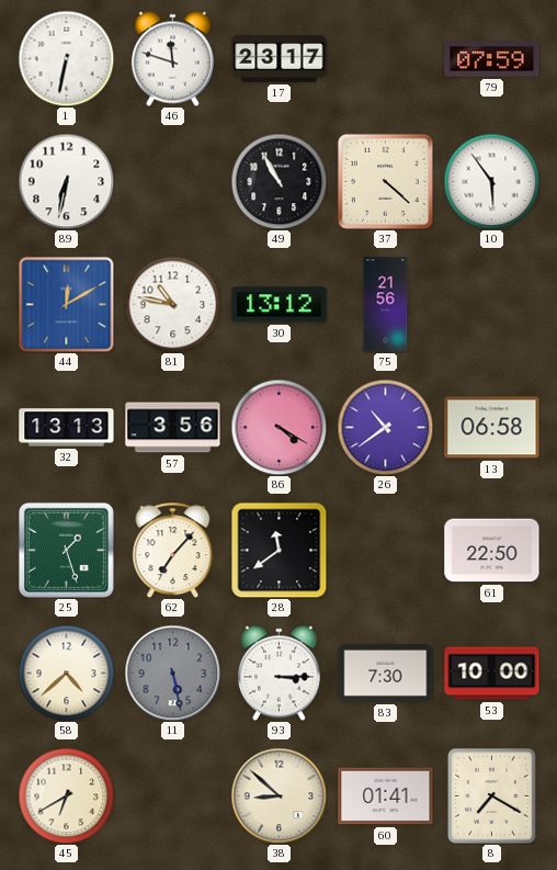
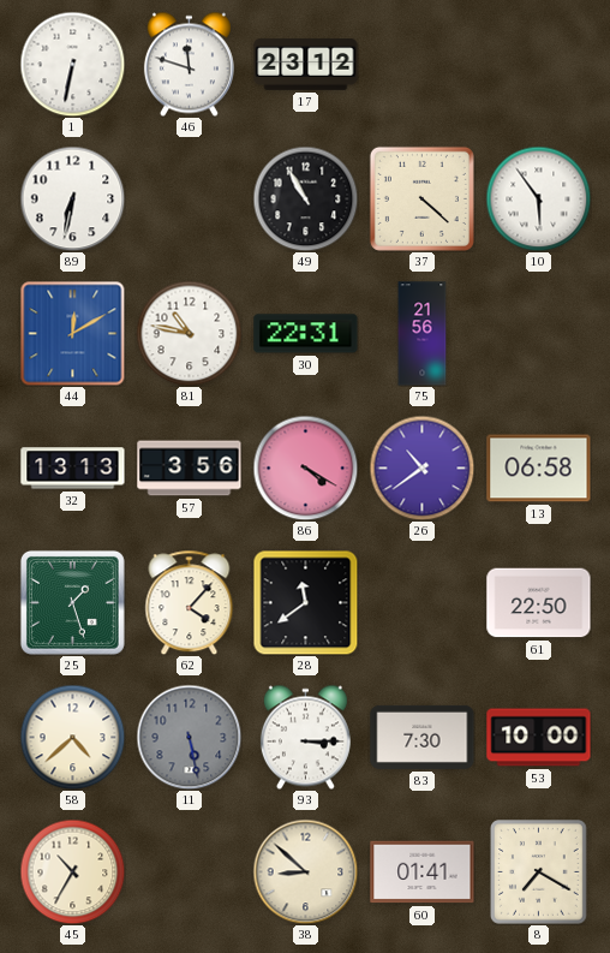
17: 23:17 -> 23:12 (306, 65)
79: 07:59 -> none (492, 59)
30: 13:12 -> 22:31 (306, 334)
62: 7:07 -> 4:07 (190, 602)
45: 6:40 -> 10:35 (72, 871)
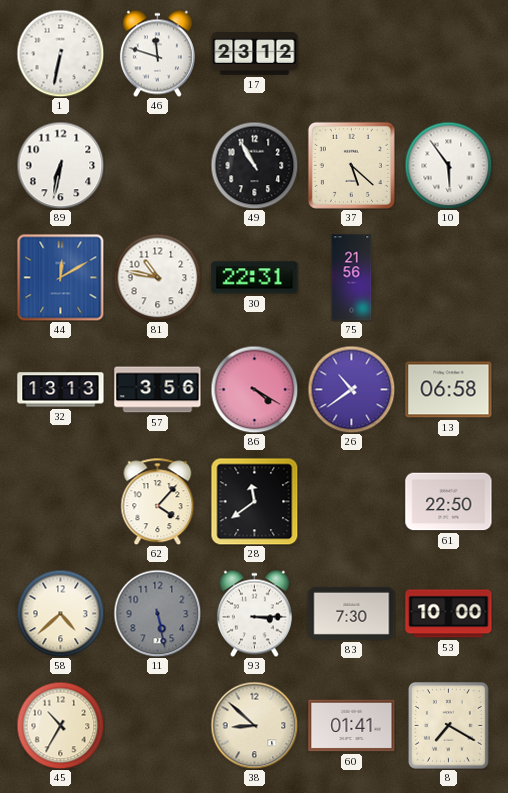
37: 4:22 -> 5:22 (351, 165)
25: 1:27 -> none (72, 602)
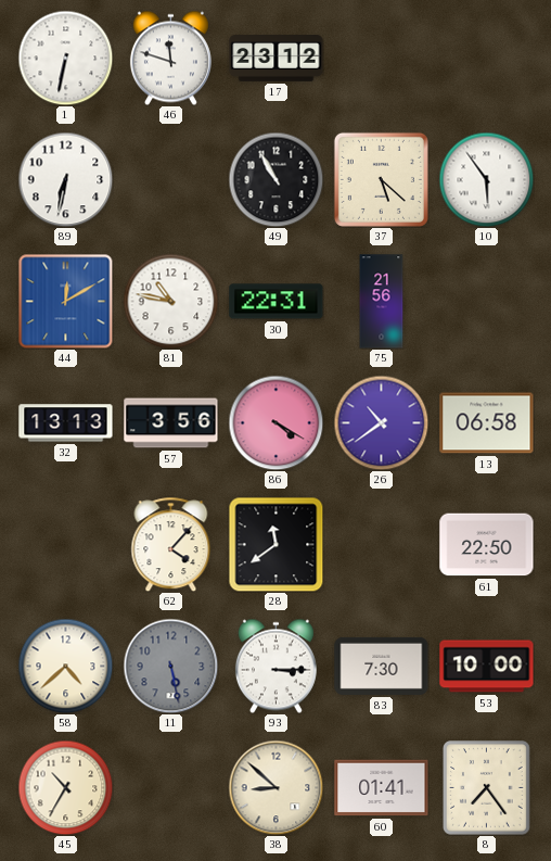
8: 7:20 -> 7:24 (487, 788)
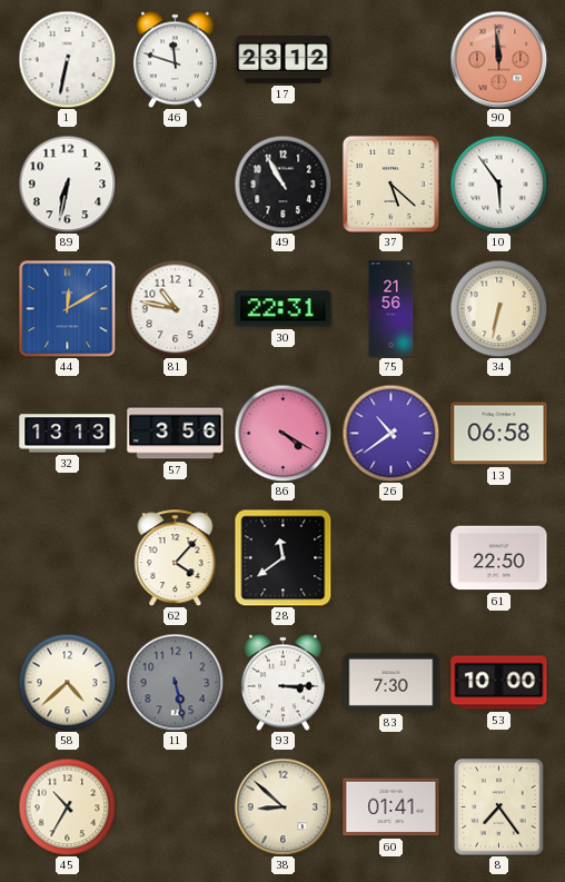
90: none -> 11:59 (498, 59)
34: none -> 6:32 (498, 308)
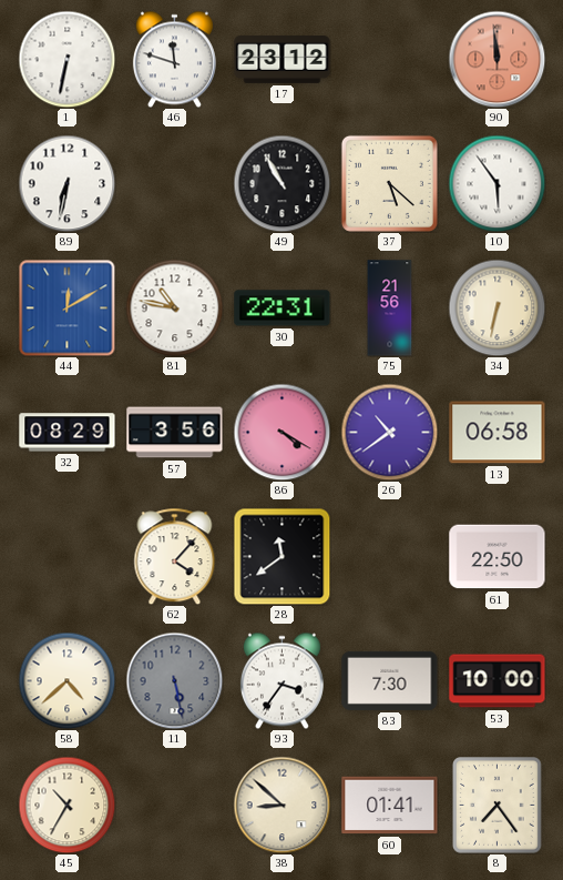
32: 13:13 -> 08:29 (68, 433)
93: 3:15 -> 3:36 (281, 680)
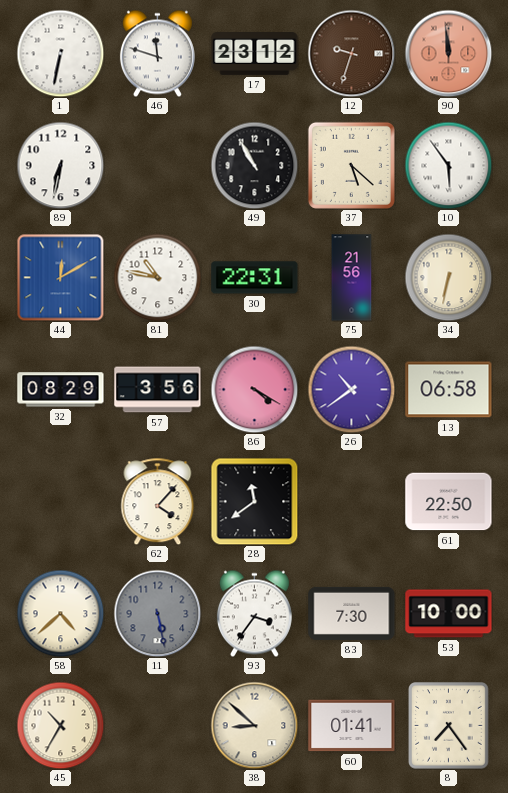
12: none -> 9:33 (351, 53)
